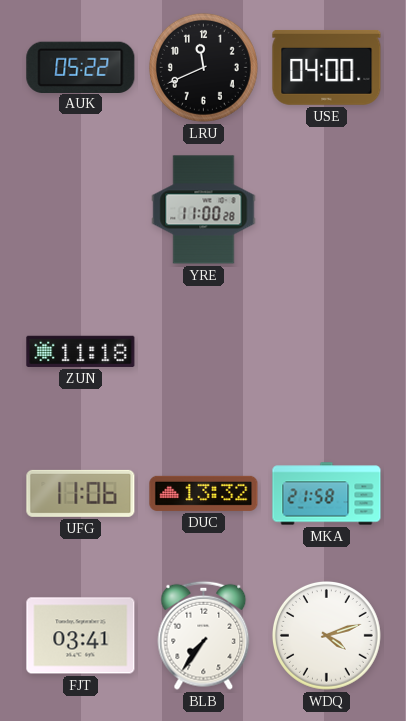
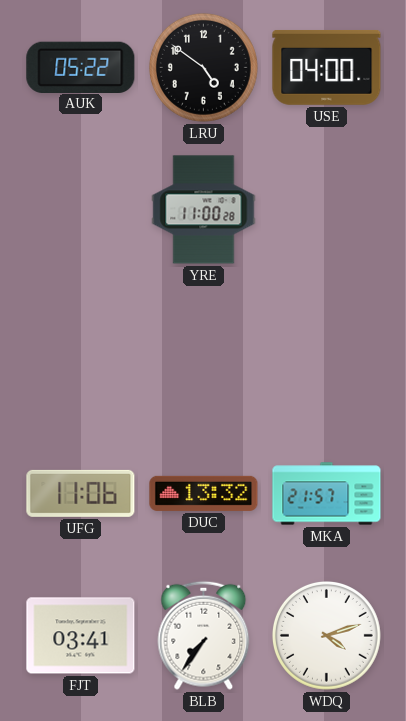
LRU: 11:41 -> 4:51 (203, 67)
ZUN: 11:18 -> none (81, 351)
MKA: 21:58 -> 21:57 (327, 494)
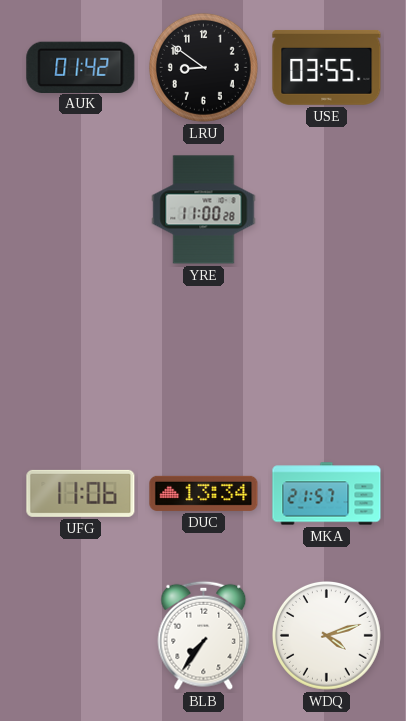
AUK: 05:22 -> 01:42 (81, 67)
LRU: 4:51 -> 8:51 (203, 67)
USE: 04:00 -> 03:55 (327, 67)
DUC: 13:32 -> 13:34 (204, 493)
FJT: 03:41 -> none (81, 636)
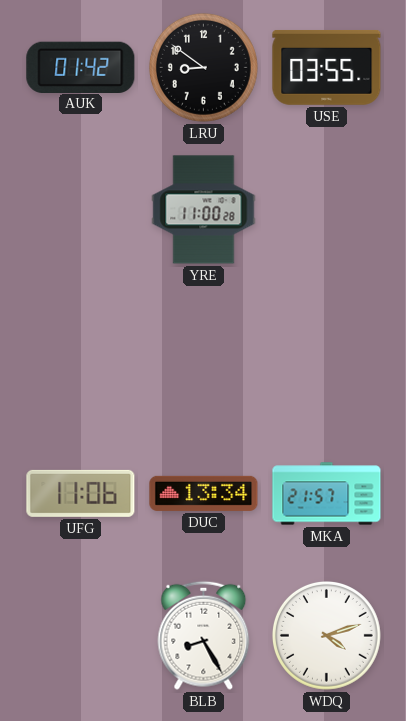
BLB: 7:36 -> 8:25 (204, 635)
